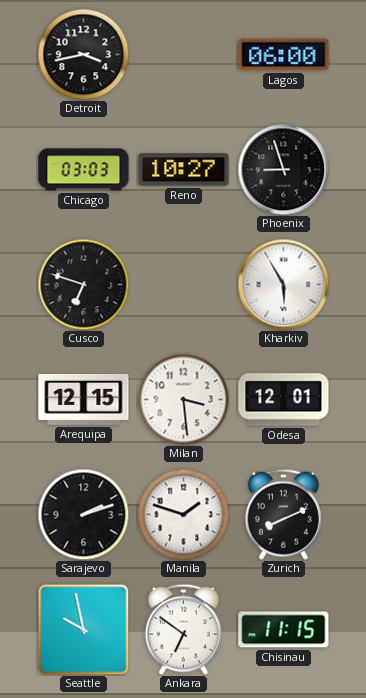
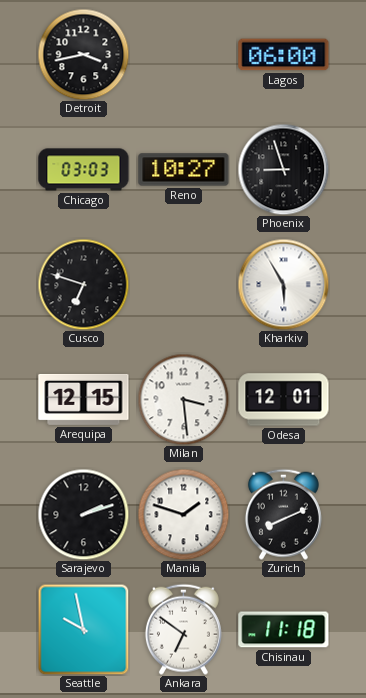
Chisinau: 11:15 -> 11:18 (284, 630)
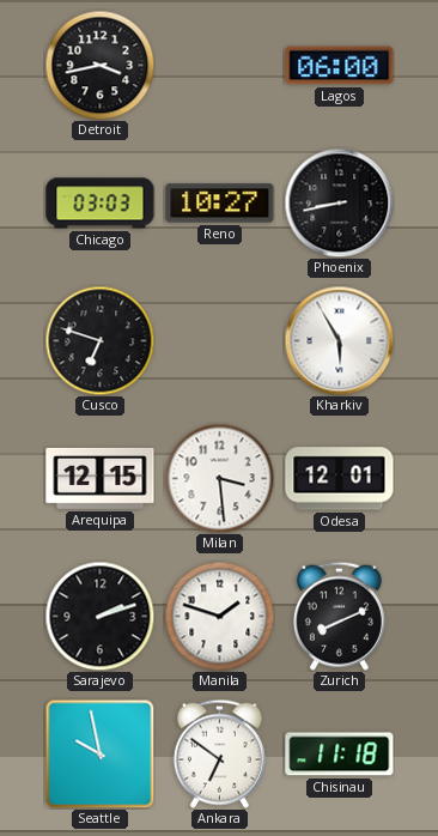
Phoenix: 8:57 -> 8:43 (339, 202)
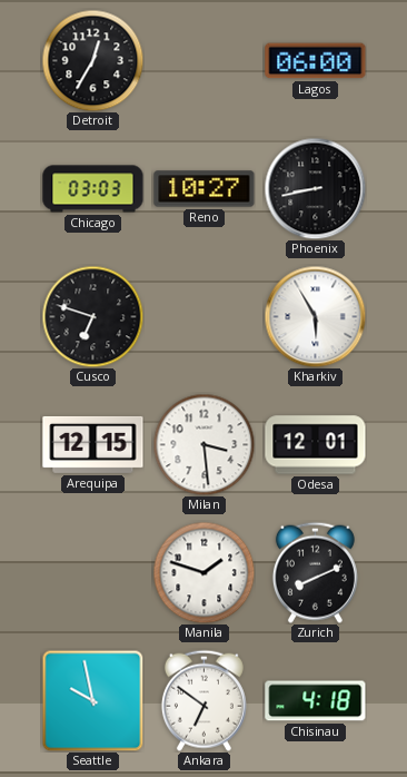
Detroit: 3:43 -> 12:35 (92, 60)
Sarajevo: 2:12 -> none (99, 616)
Chisinau: 11:18 -> 4:18 (316, 701)
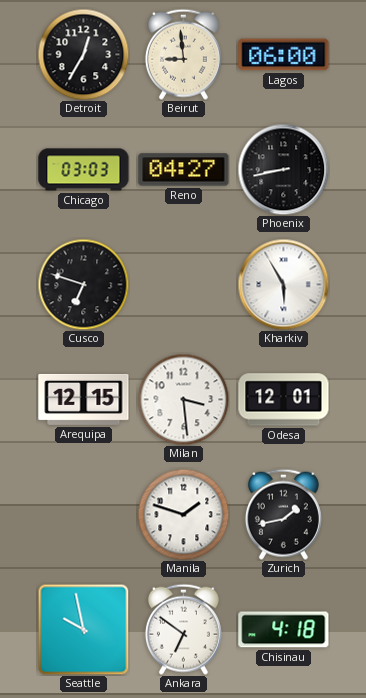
Beirut: none -> 8:59 (183, 54)
Reno: 10:27 -> 04:27 (184, 170)
Zurich: 8:11 -> 1:43 (283, 514)
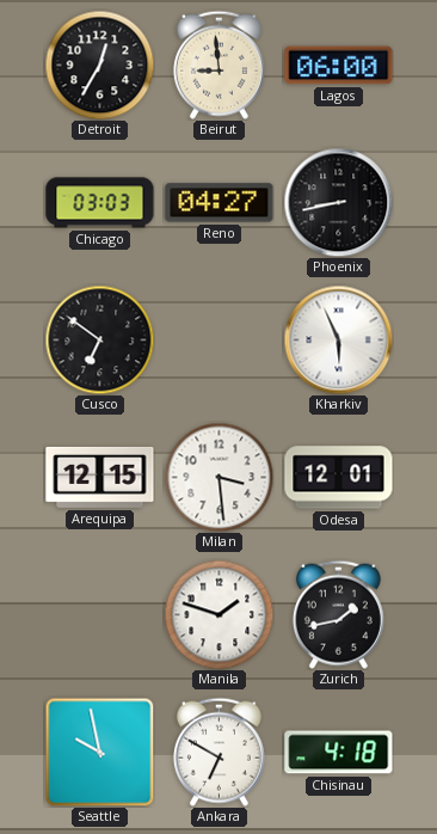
Cusco: 6:48 -> 6:51 (99, 339)
Kharkiv: 5:55 -> 5:56 (338, 339)
Ankara: 6:51 -> 6:50 (219, 752)
